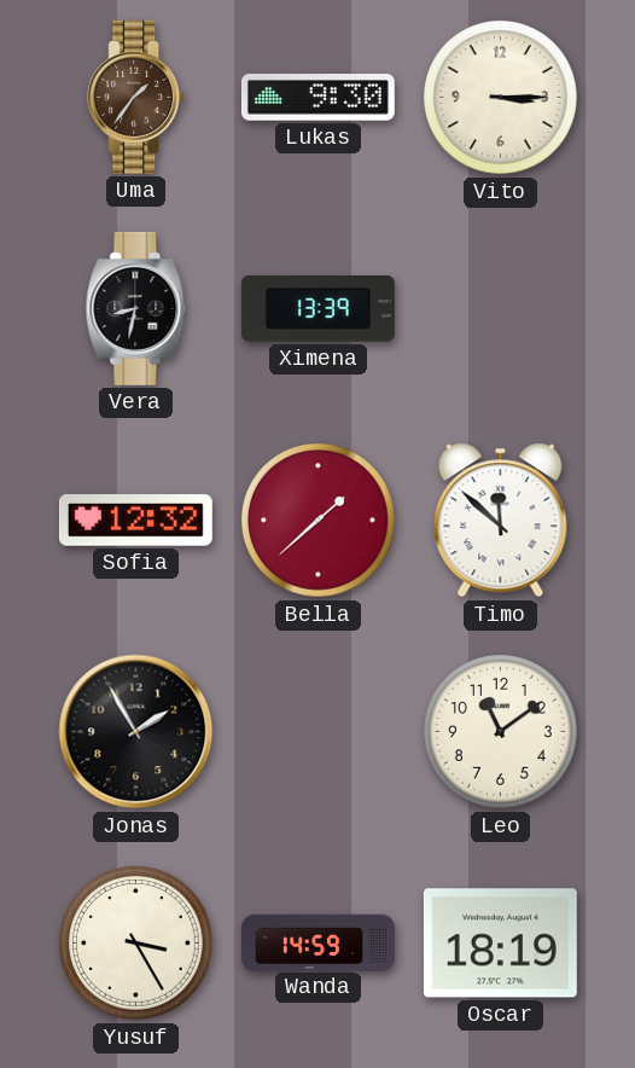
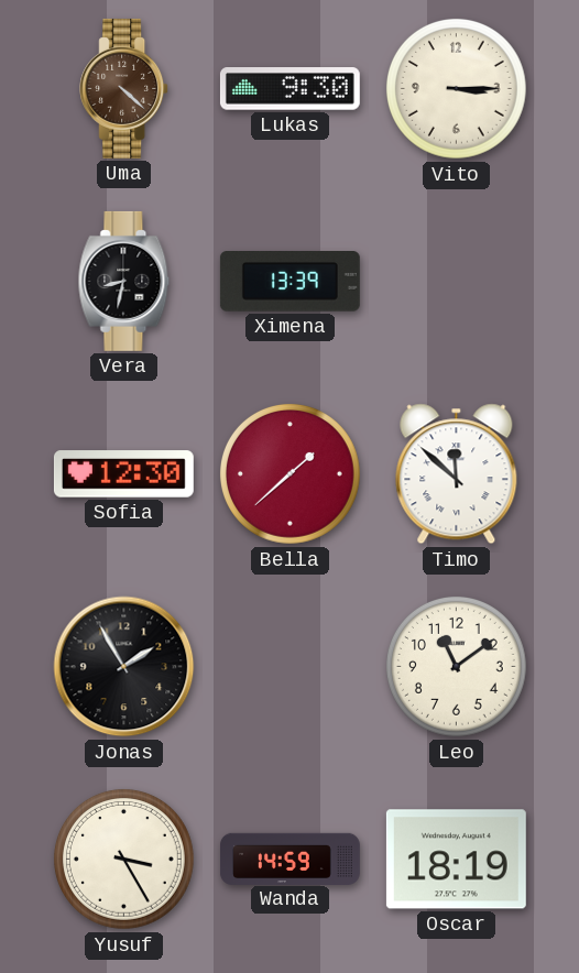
Uma: 1:36 -> 4:22 (124, 88)
Sofia: 12:32 -> 12:30 (123, 474)
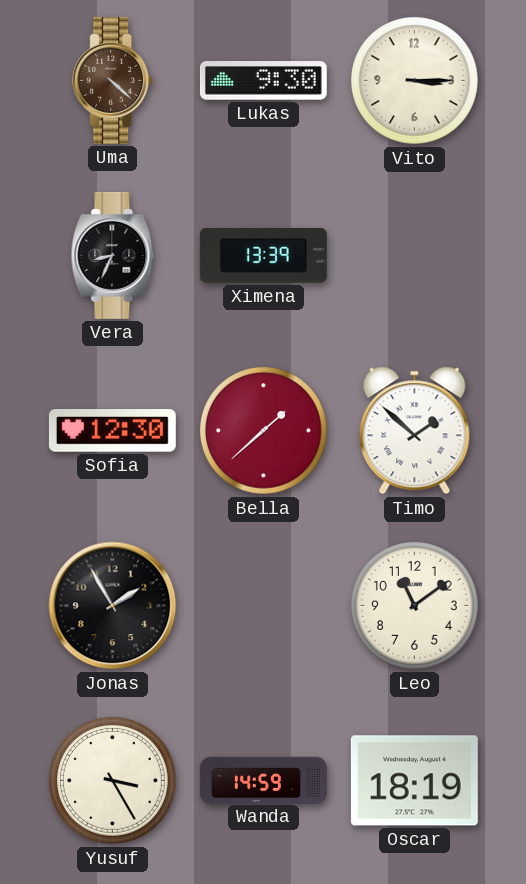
Vera: 8:32 -> 8:34 (113, 255)
Timo: 11:52 -> 1:52 (415, 431)
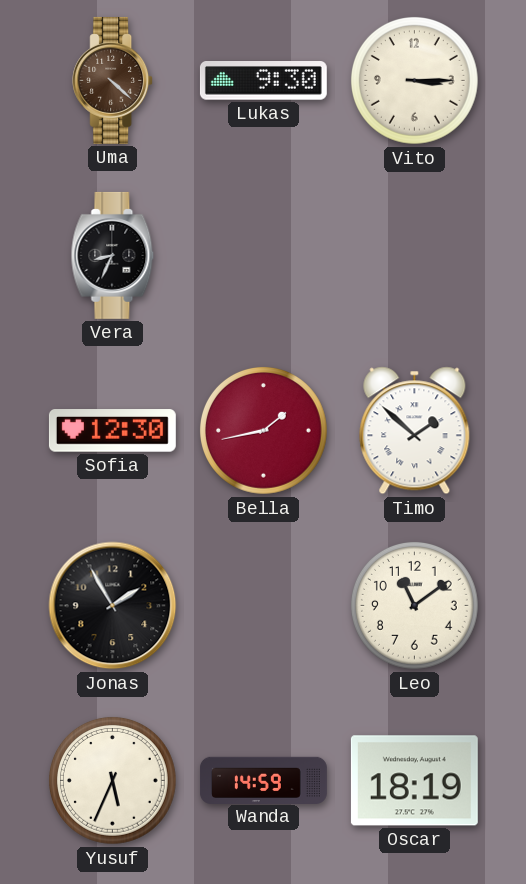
Ximena: 13:39 -> none (263, 256)
Bella: 1:38 -> 1:43 (264, 431)
Yusuf: 3:25 -> 5:34 (113, 781)
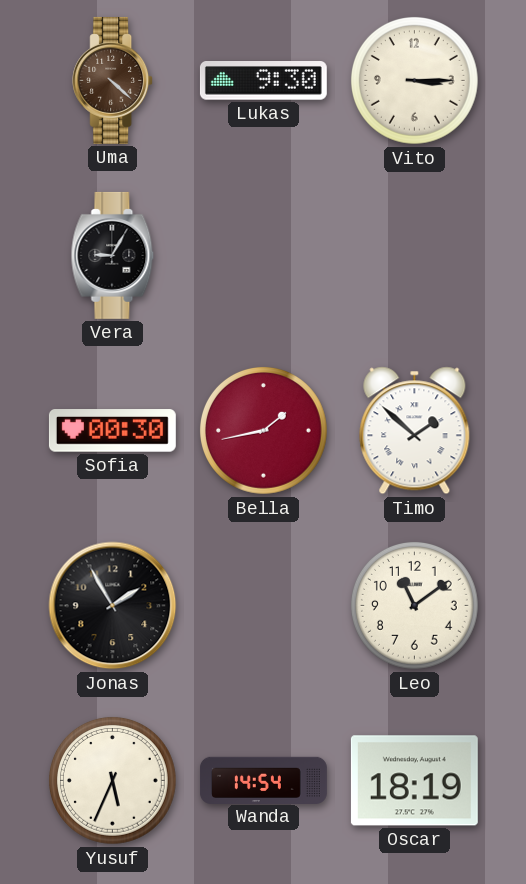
Vera: 8:34 -> 9:05 (113, 255)
Sofia: 12:30 -> 00:30 (112, 431)
Wanda: 14:59 -> 14:54 (263, 780)
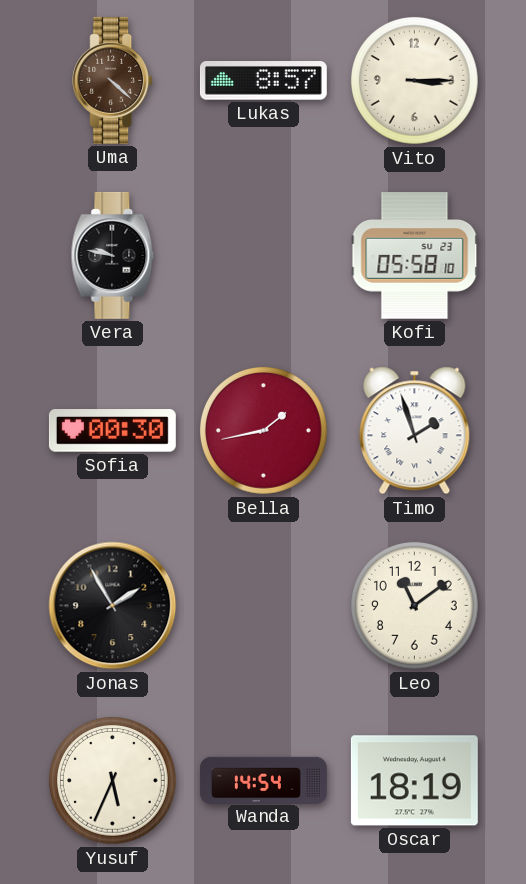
Lukas: 9:30 -> 8:57 (263, 81)
Vera: 9:05 -> 9:47 (113, 255)
Kofi: none -> 05:58 (415, 256)
Timo: 1:52 -> 1:57 (415, 431)
